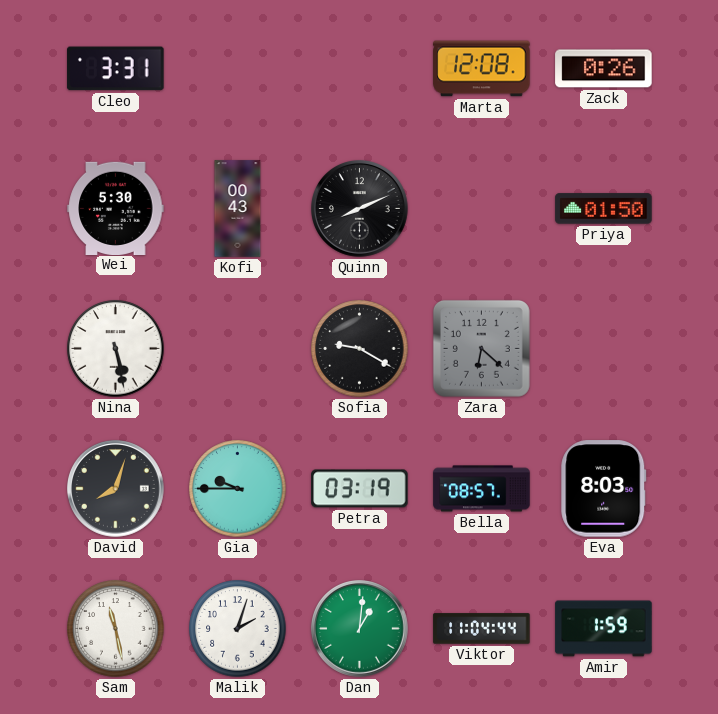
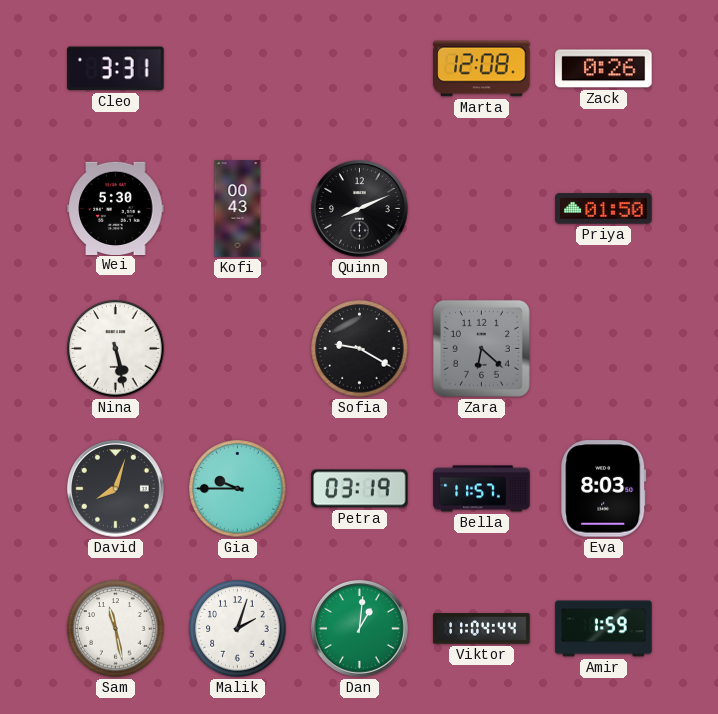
Bella: 08:57 -> 11:57 (482, 489)
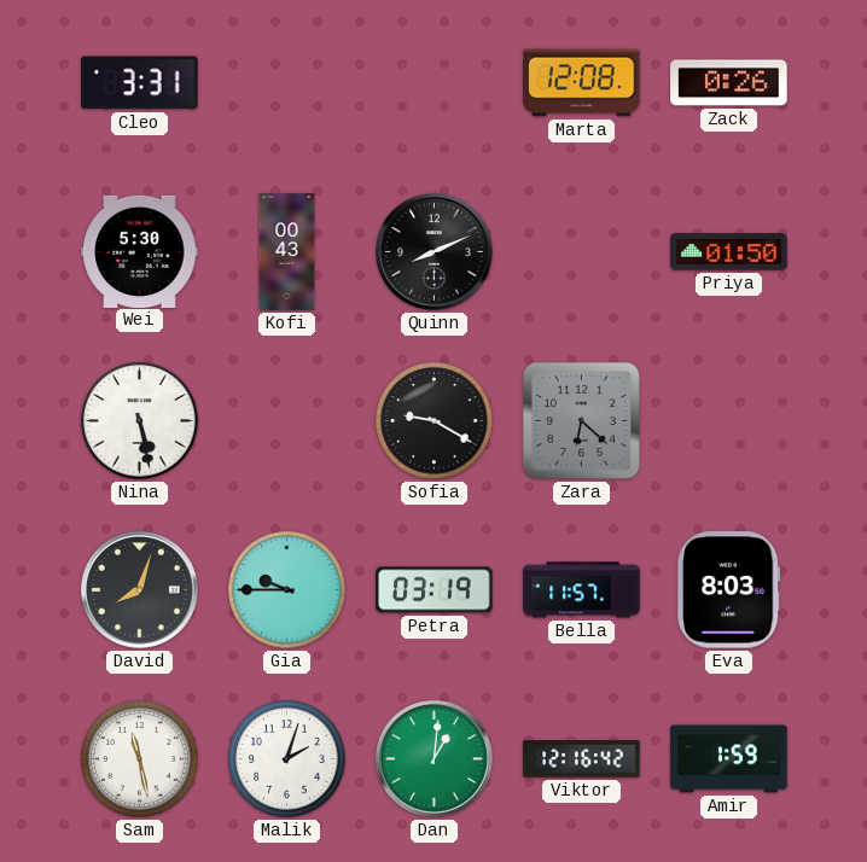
Viktor: 11:04 -> 12:16 (582, 759)
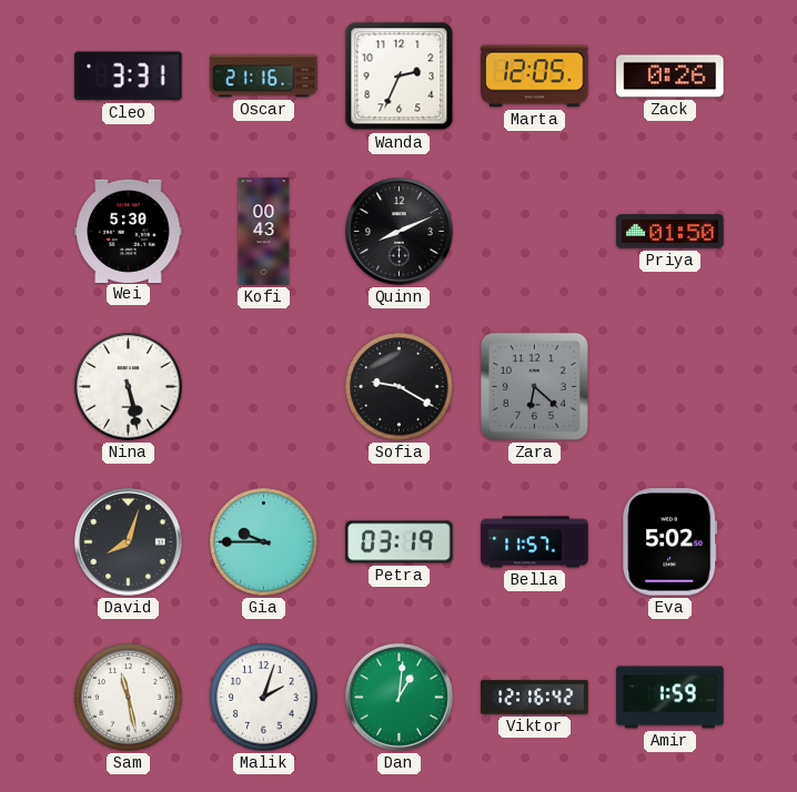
Oscar: none -> 21:16 (264, 77)
Wanda: none -> 2:34 (400, 77)
Marta: 12:08 -> 12:05 (535, 77)
Eva: 8:03 -> 5:02 (670, 542)
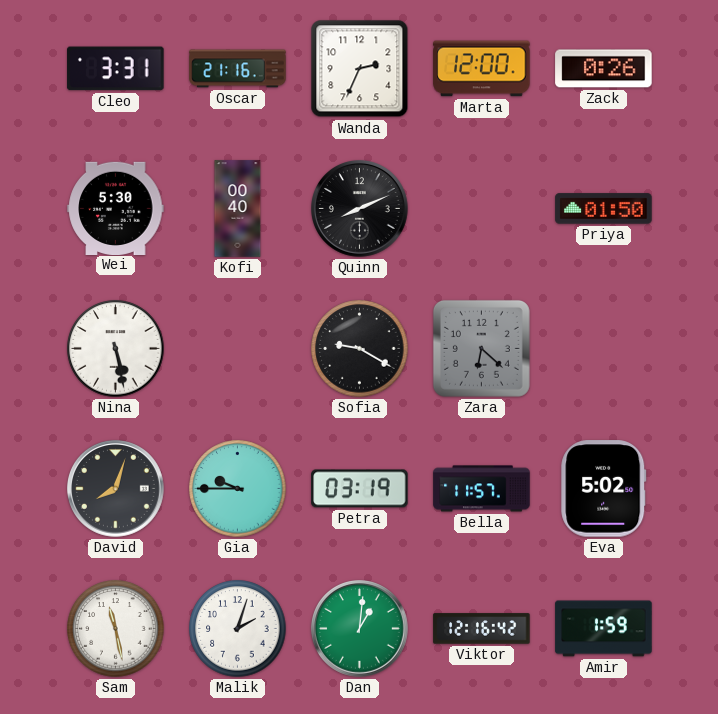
Marta: 12:05 -> 12:00 (482, 69)
Kofi: 00:43 -> 00:40 (238, 209)
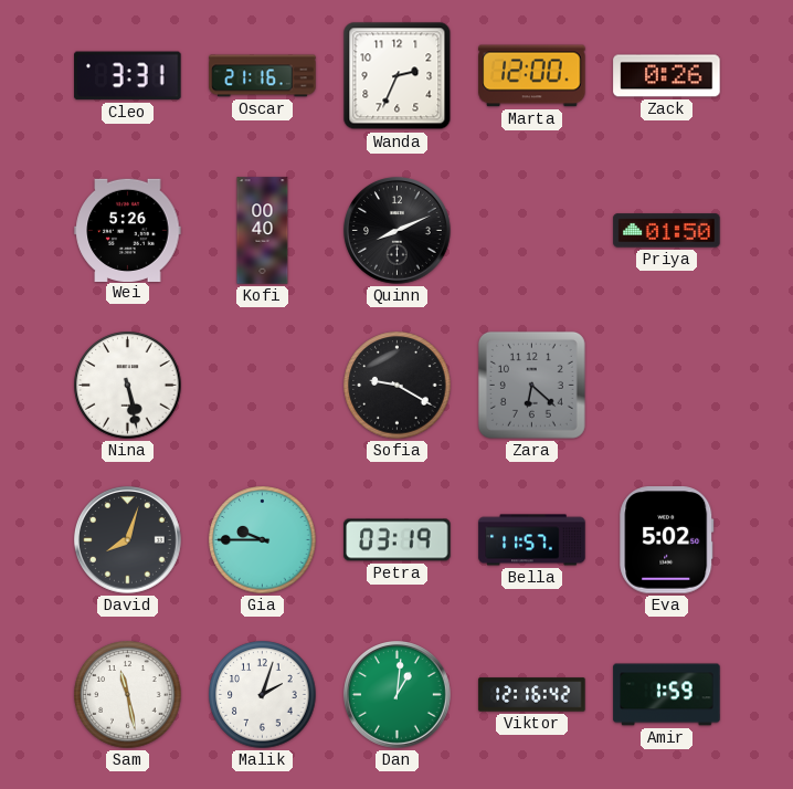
Wei: 5:30 -> 5:26 (128, 230)
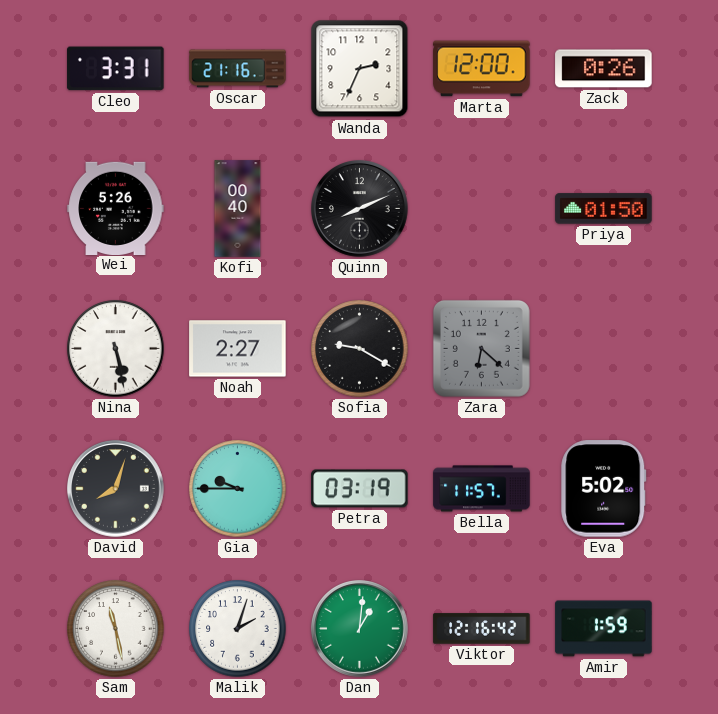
Noah: none -> 2:27 (238, 349)
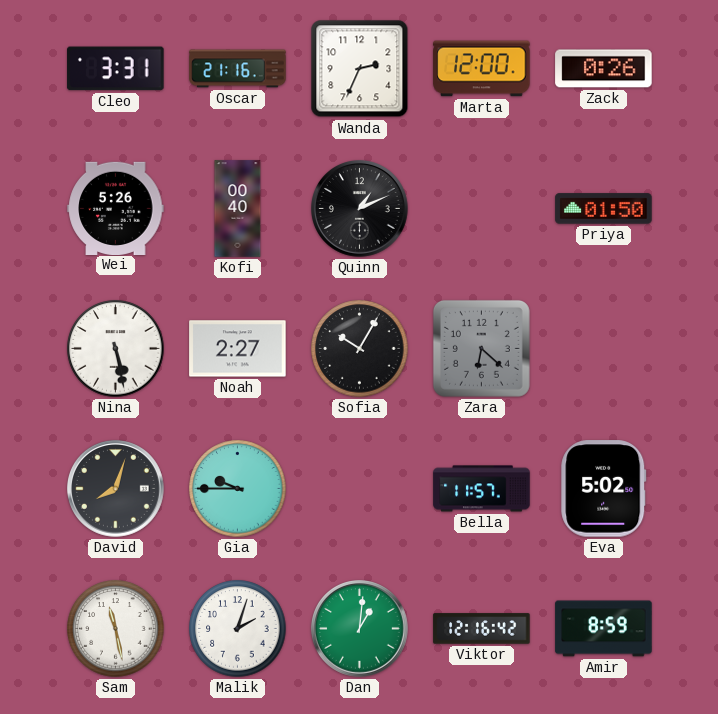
Quinn: 8:11 -> 1:11 (360, 209)
Sofia: 9:20 -> 10:05 (360, 349)
Petra: 03:19 -> none (360, 489)
Amir: 1:59 -> 8:59 (604, 629)
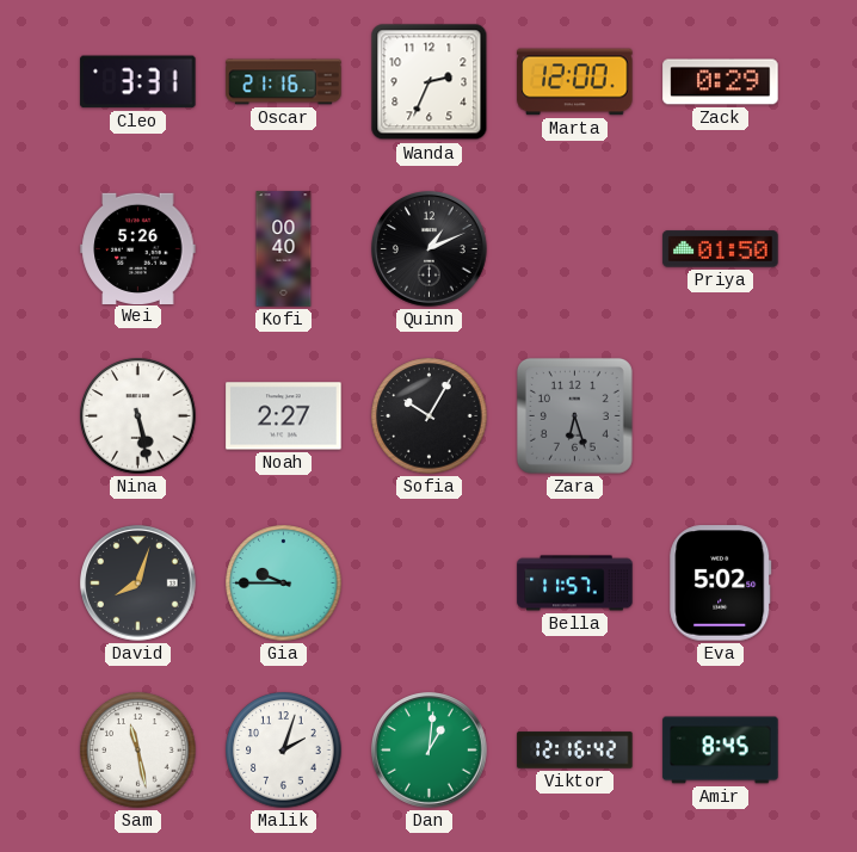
Zack: 0:26 -> 0:29 (721, 82)
Zara: 6:22 -> 6:27 (574, 415)
Amir: 8:59 -> 8:45 (721, 751)
